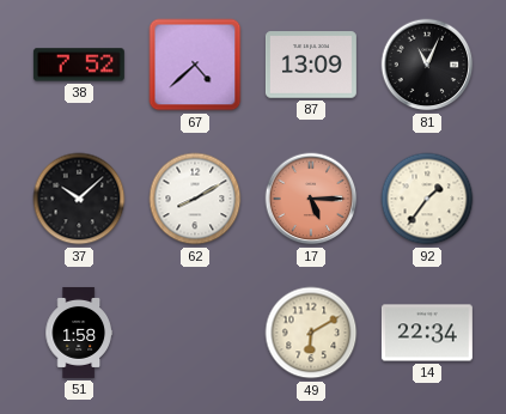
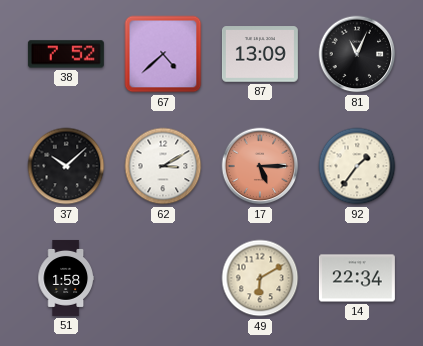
62: 8:10 -> 3:10 (163, 166)
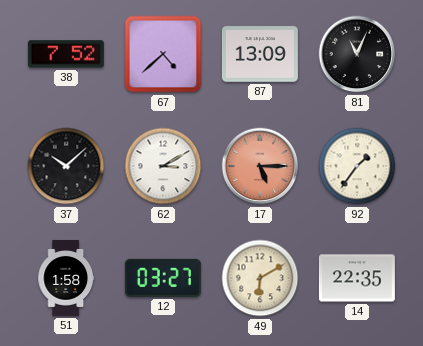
12: none -> 03:27 (163, 278)
14: 22:34 -> 22:35 (357, 278)
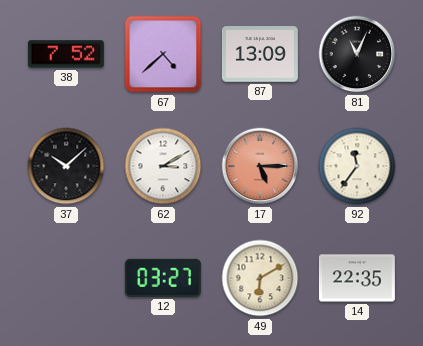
92: 1:36 -> 11:36 (357, 166)
51: 1:58 -> none (65, 278)
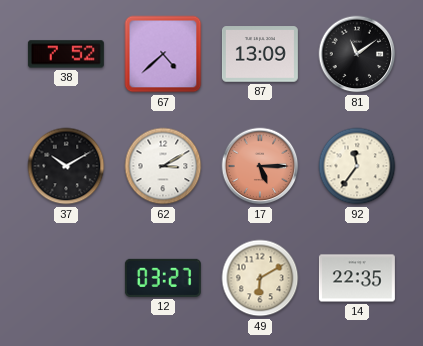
81: 11:04 -> 11:09 (357, 54)
37: 10:08 -> 10:10 (66, 166)
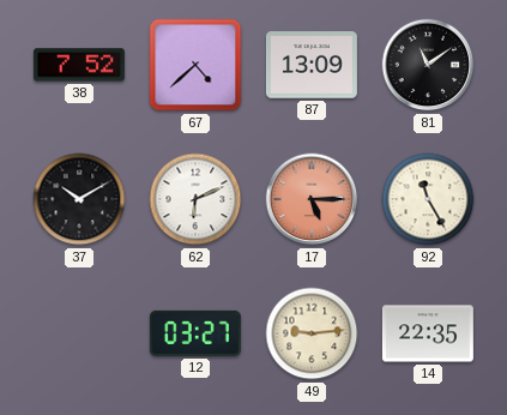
62: 3:10 -> 6:11 (195, 199)
92: 11:36 -> 11:25 (428, 199)
49: 6:10 -> 9:14 (312, 333)
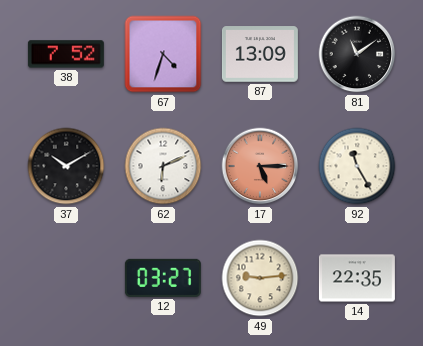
67: 4:38 -> 4:33 (163, 54)
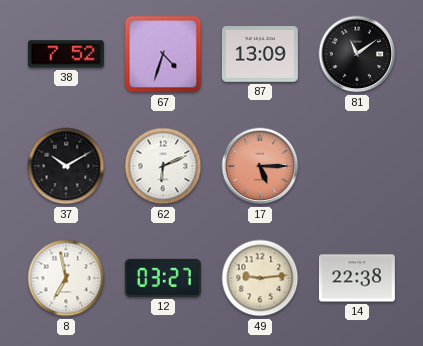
92: 11:25 -> none (357, 166)
8: none -> 6:58 (66, 278)
14: 22:35 -> 22:38 (357, 278)
